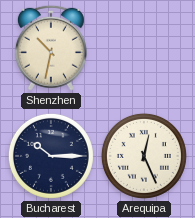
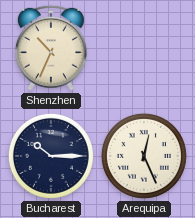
Shenzhen: 10:32 -> 10:34 (51, 48)
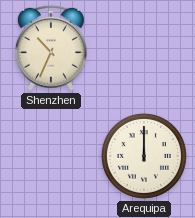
Bucharest: 10:15 -> none (51, 156)
Arequipa: 12:26 -> 12:00 (144, 156)
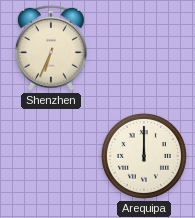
Shenzhen: 10:34 -> 6:34 (51, 48)
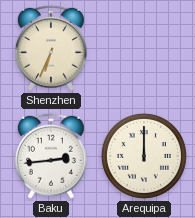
Baku: none -> 2:44 (51, 156)
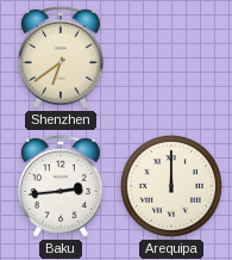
Shenzhen: 6:34 -> 6:39 (61, 57)
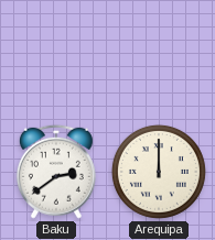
Shenzhen: 6:39 -> none (61, 57)
Baku: 2:44 -> 2:39 (56, 172)
